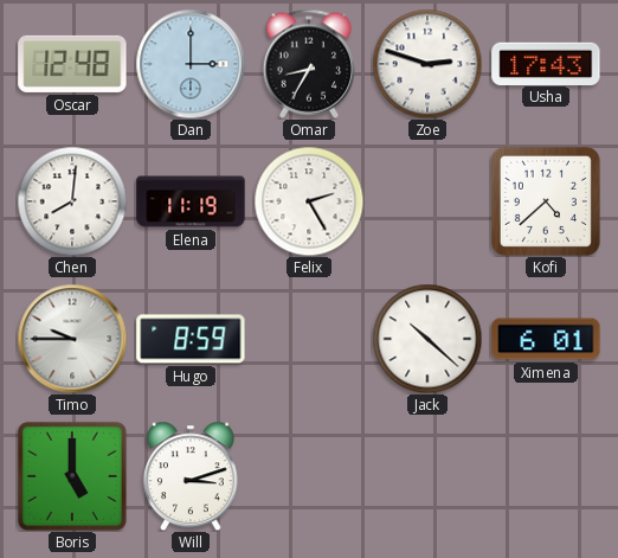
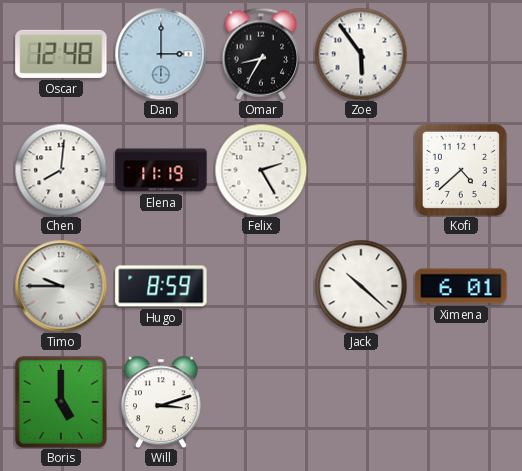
Zoe: 2:48 -> 5:54 (361, 54)
Usha: 17:43 -> none (546, 63)
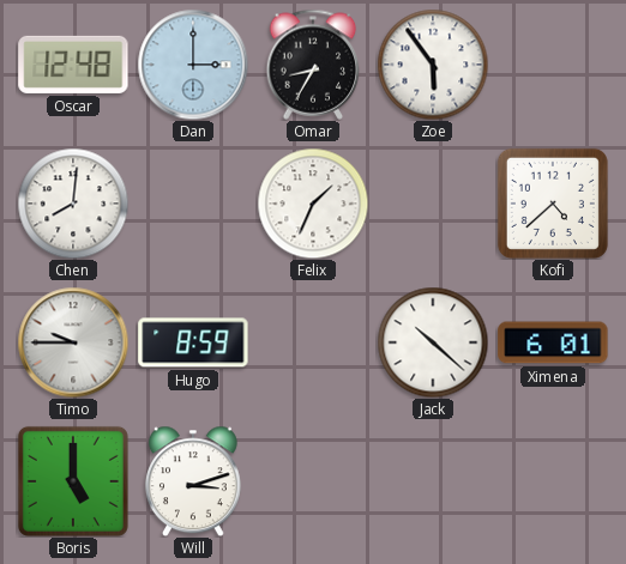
Elena: 11:19 -> none (161, 170)
Felix: 2:25 -> 1:34 (313, 204)
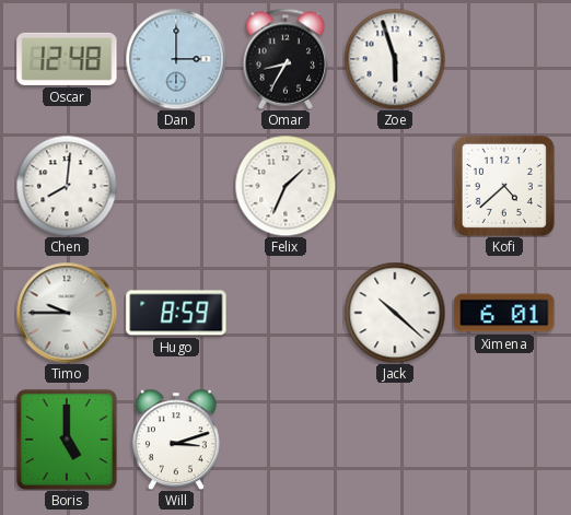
Zoe: 5:54 -> 5:57 (395, 59)
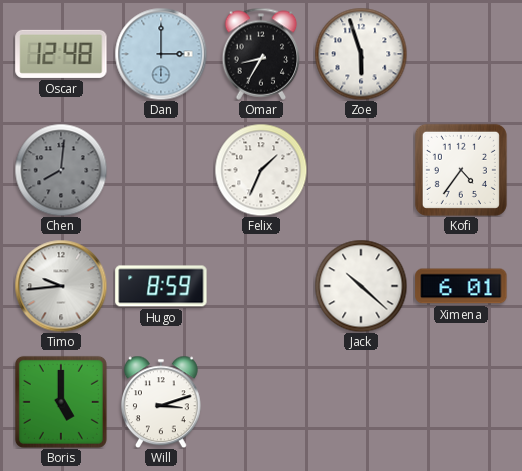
Chen dial: white -> grey (61, 170)
Kofi: 4:38 -> 4:36 (461, 170)
Timo: 9:45 -> 9:44 (61, 286)
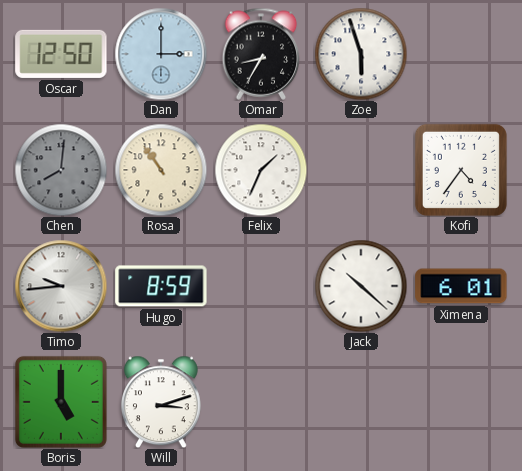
Oscar: 12:48 -> 12:50 (61, 54)
Rosa: none -> 10:54 (161, 170)
